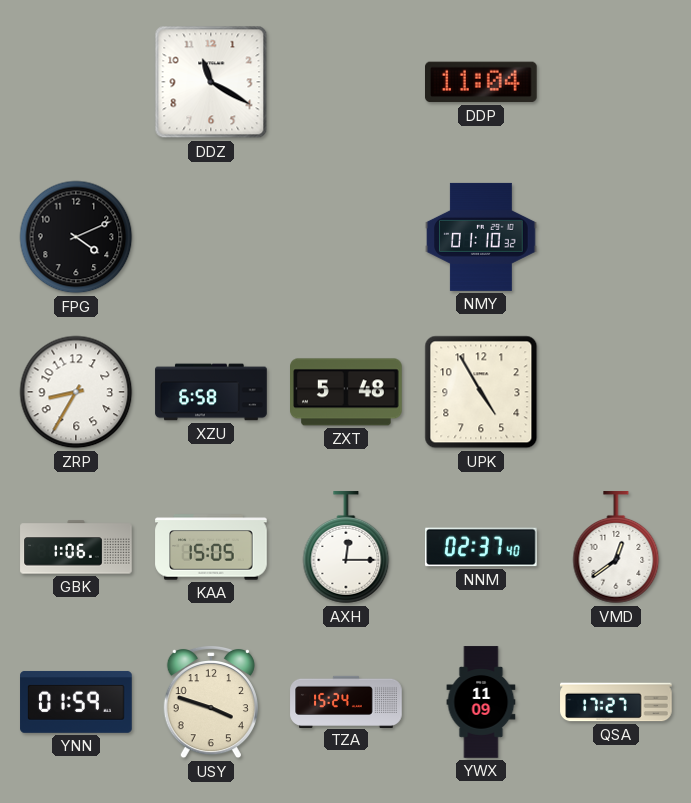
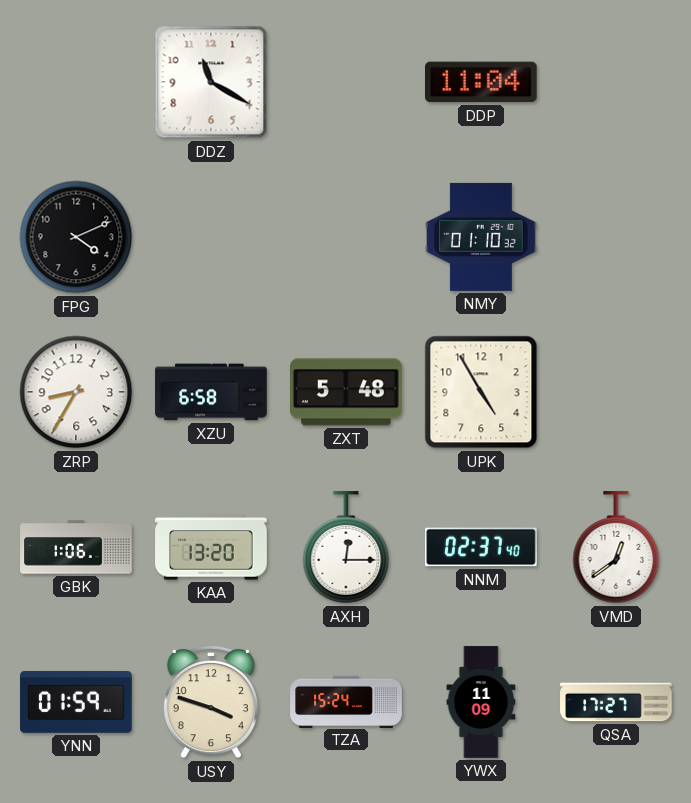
KAA: 15:05 -> 13:20 (211, 547)
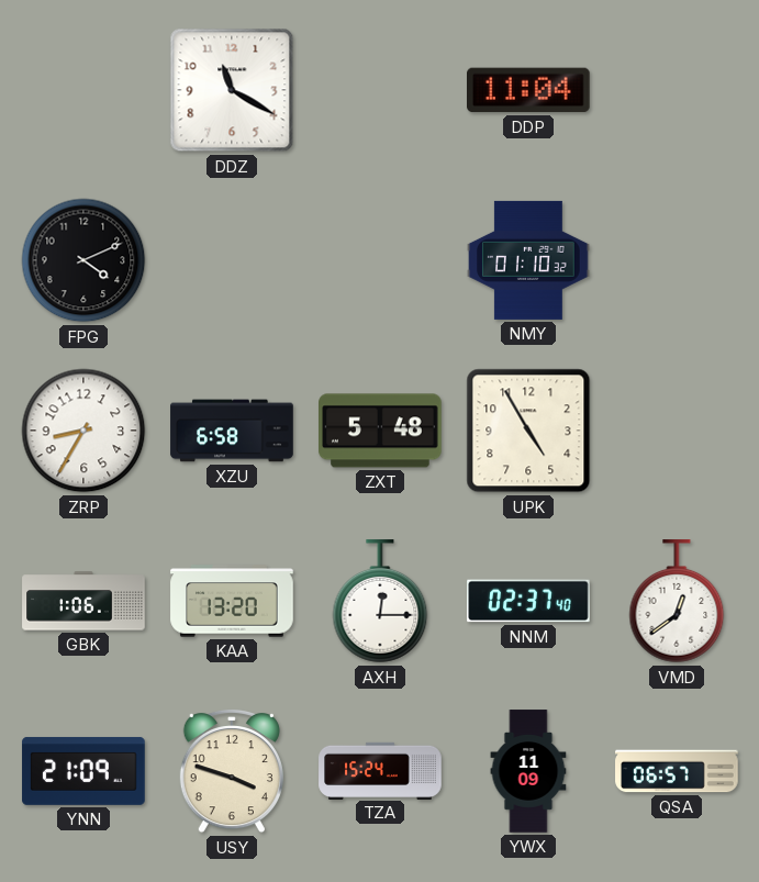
YNN: 01:59 -> 21:09 (83, 771)
QSA: 17:27 -> 06:57 (677, 771)
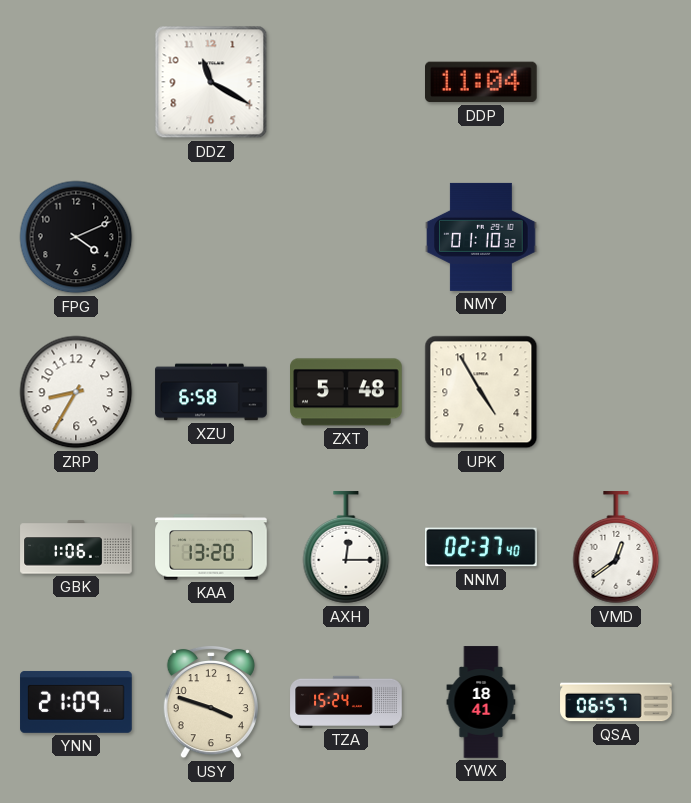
YWX: 11:09 -> 18:41 (481, 702)
